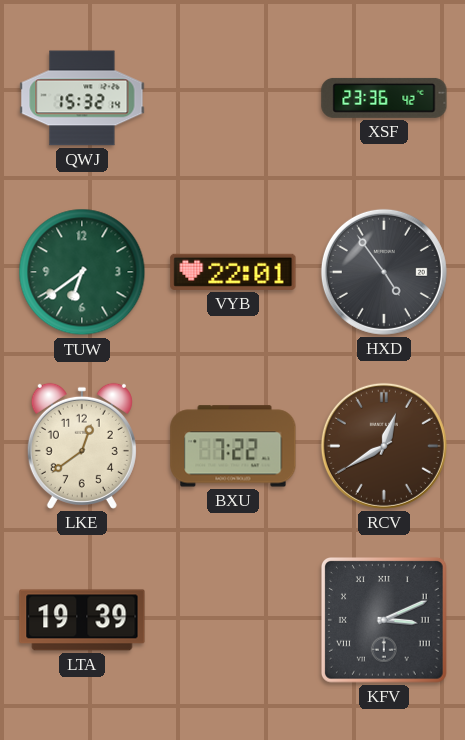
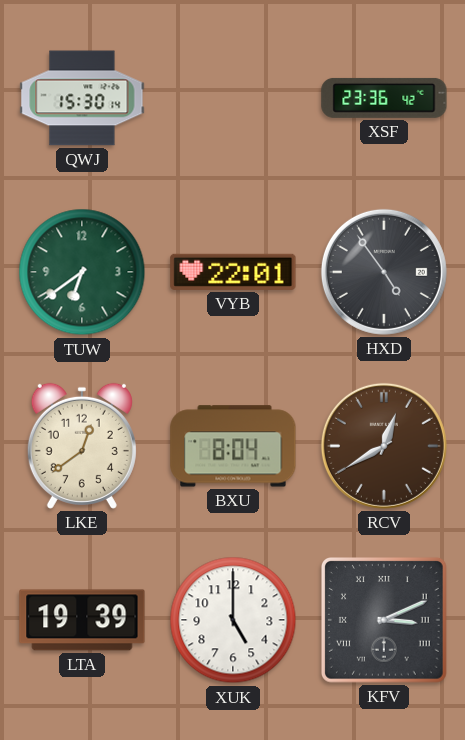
QWJ: 15:32 -> 15:30 (82, 98)
BXU: 7:22 -> 8:04 (233, 446)
XUK: none -> 5:00 (233, 620)
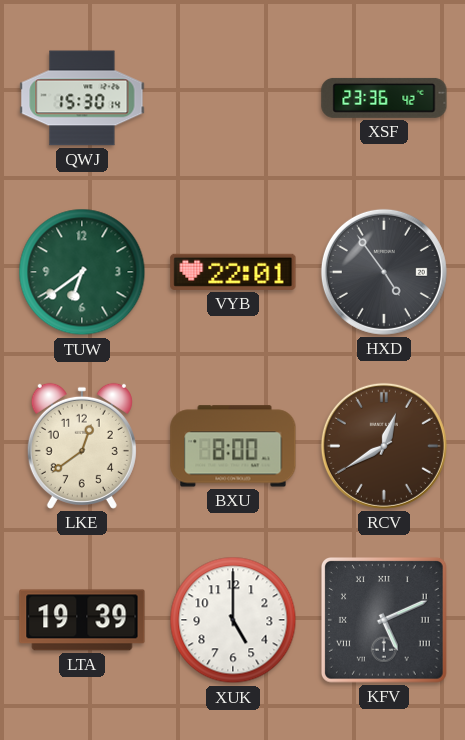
BXU: 8:04 -> 8:00 (233, 446)
KFV: 3:11 -> 5:11 (385, 621)
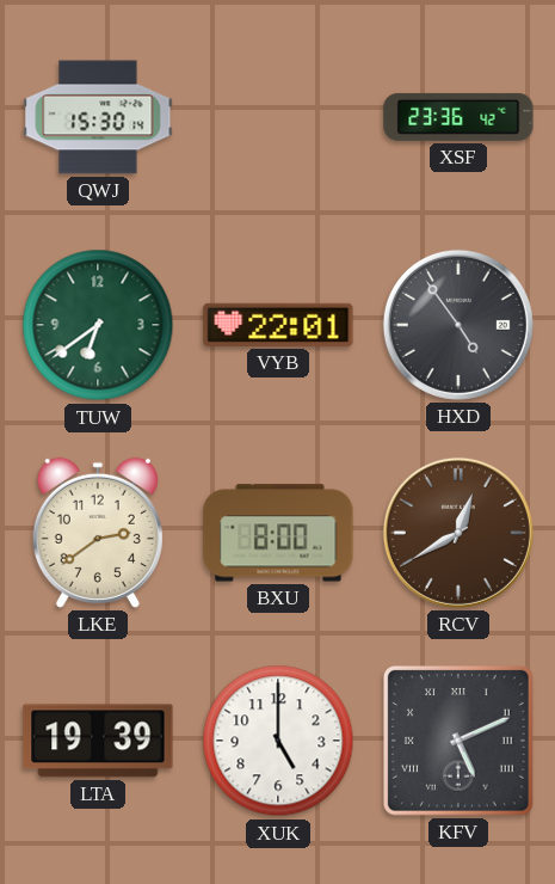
LKE: 12:39 -> 2:39 (98, 533)
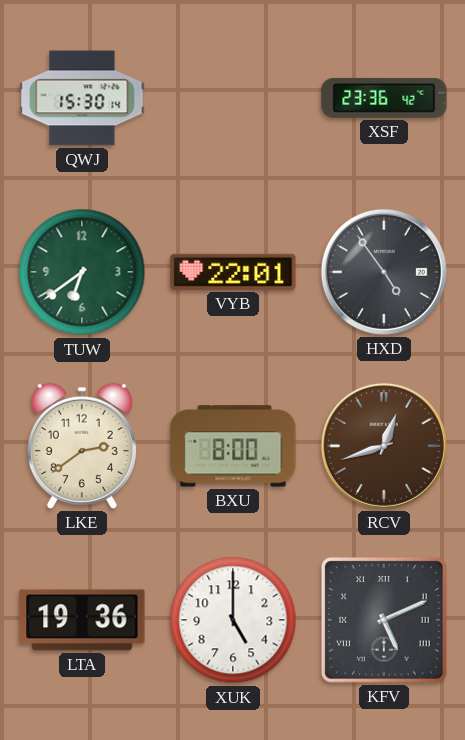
RCV: 12:40 -> 12:42 (384, 446)
LTA: 19:39 -> 19:36 (82, 620)
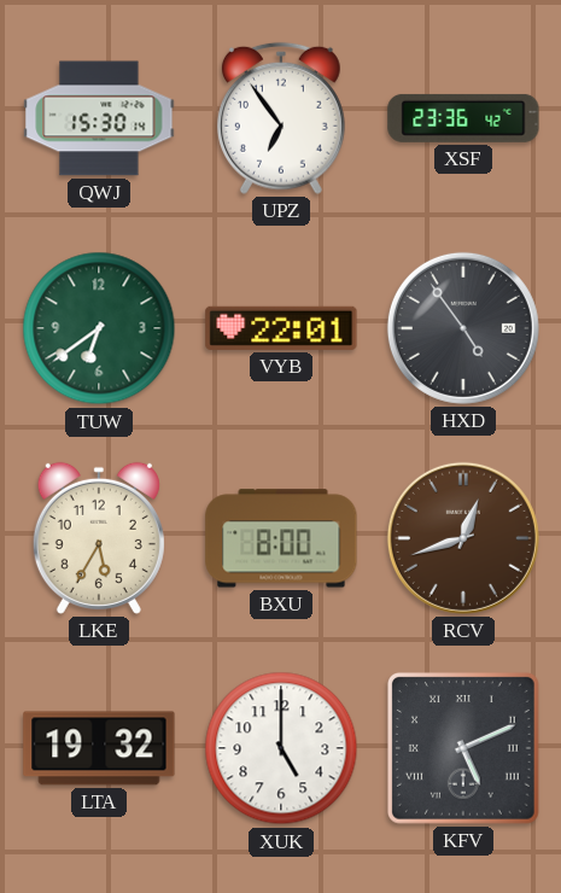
UPZ: none -> 6:54 (281, 118)
LKE: 2:39 -> 5:35 (99, 538)
LTA: 19:36 -> 19:32 (99, 748)
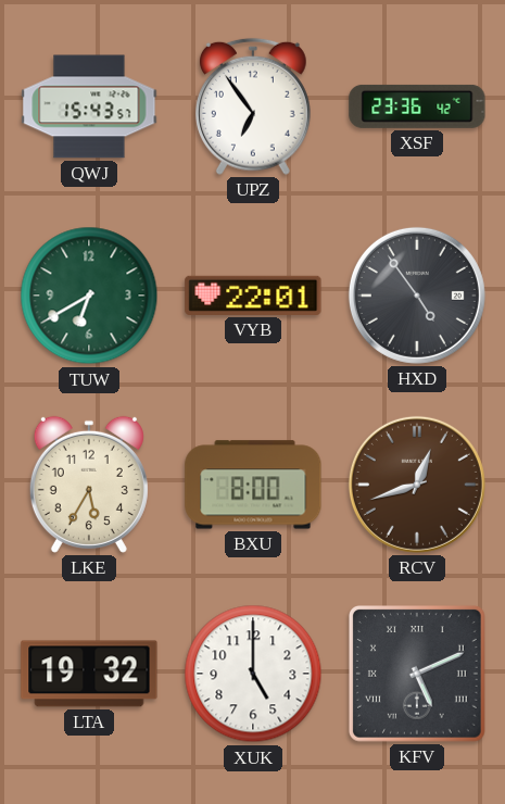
QWJ: 15:30 -> 15:43 (89, 106)
TUW: 6:39 -> 6:40 (89, 296)
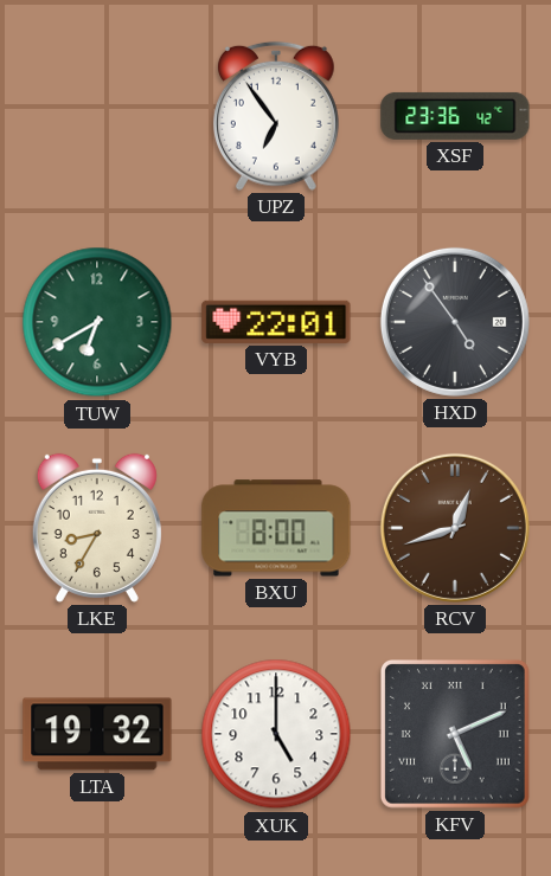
QWJ: 15:43 -> none (89, 106)
LKE: 5:35 -> 8:35 (97, 528)
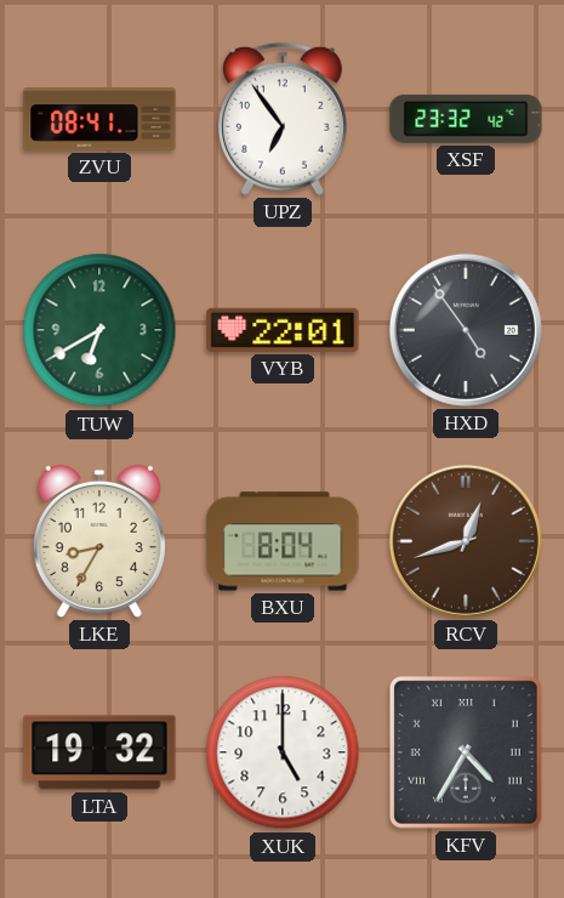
ZVU: none -> 08:41 (99, 119)
XSF: 23:36 -> 23:32 (466, 119)
BXU: 8:00 -> 8:04 (283, 541)
KFV: 5:11 -> 4:35 (467, 754)
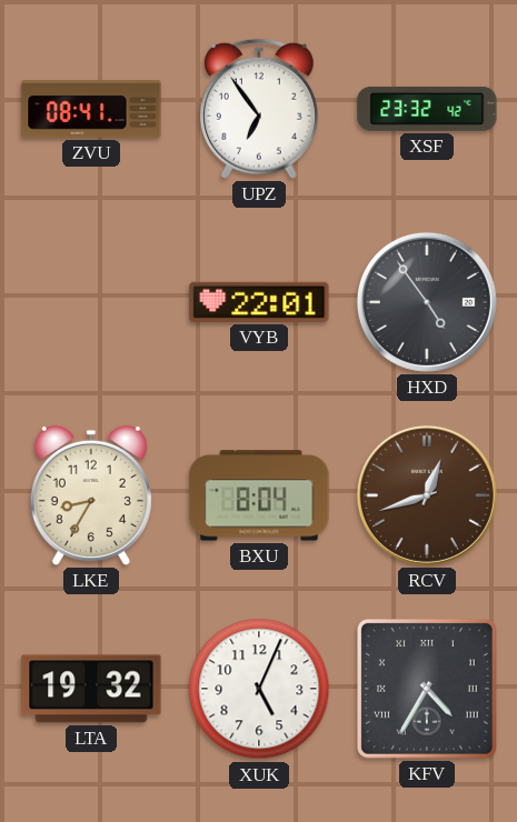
TUW: 6:40 -> none (99, 330)
XUK: 5:00 -> 5:04 (259, 689)
